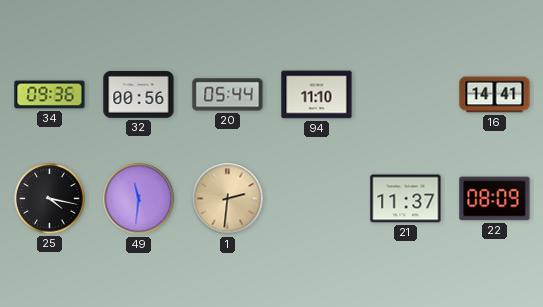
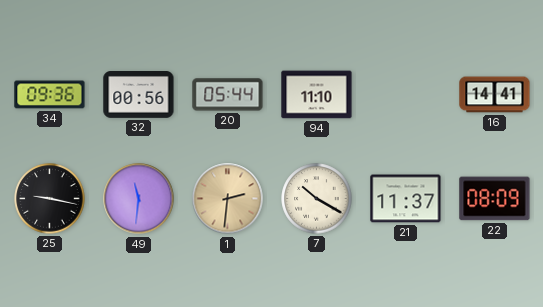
25: 4:17 -> 9:17 (50, 199)
7: none -> 10:20 (317, 199)
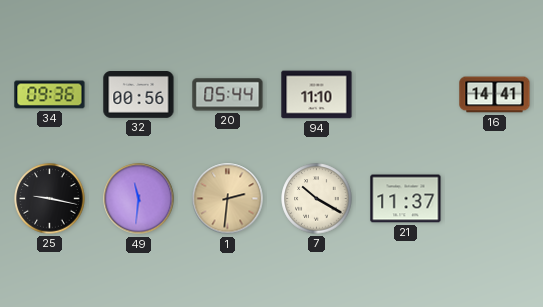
22: 08:09 -> none (495, 199)
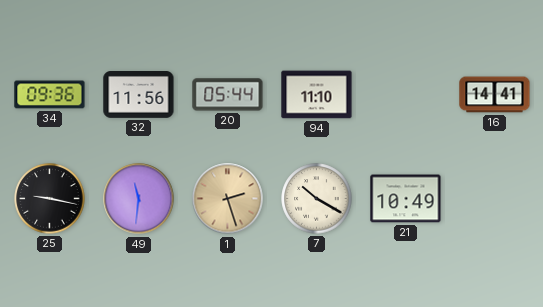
32: 00:56 -> 11:56 (139, 95)
1: 2:31 -> 2:27 (228, 199)
21: 11:37 -> 10:49 (406, 199)
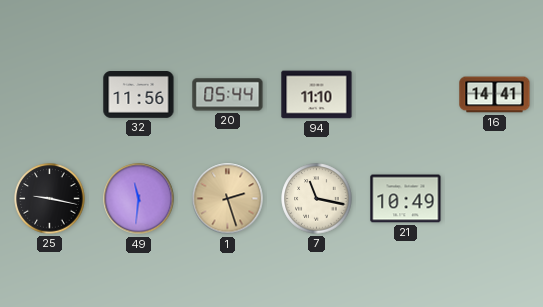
34: 09:36 -> none (50, 95)
7: 10:20 -> 11:17 (317, 199)
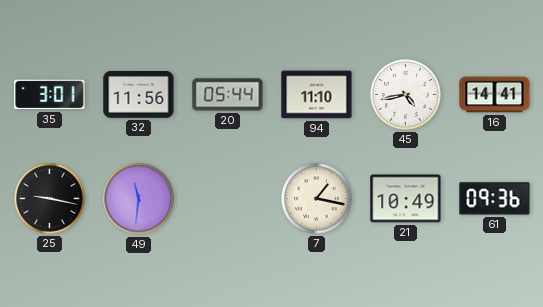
35: none -> 3:01 (50, 95)
45: none -> 4:43 (406, 95)
1: 2:27 -> none (228, 199)
7: 11:17 -> 1:17 (317, 199)
61: none -> 09:36 (495, 199)
